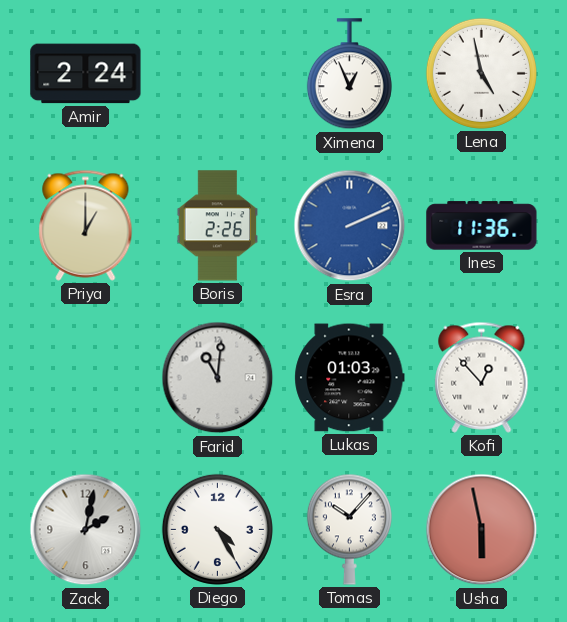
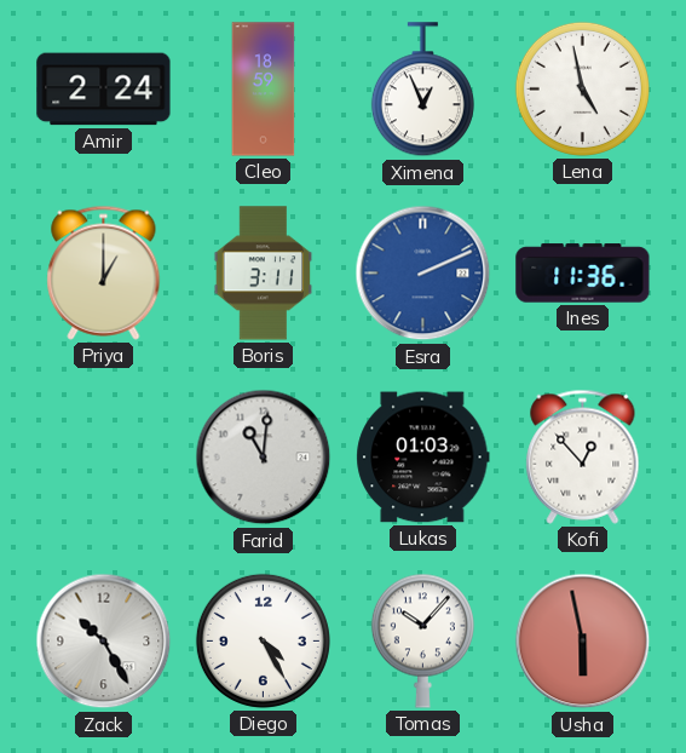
Cleo: none -> 18:59 (264, 90)
Boris: 2:26 -> 3:11 (264, 274)
Zack: 2:02 -> 10:25 (104, 642)
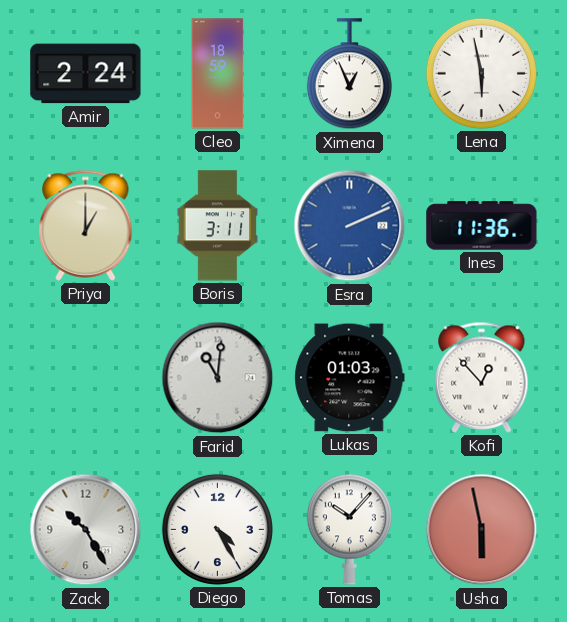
Lena: 4:58 -> 5:58 (481, 73)
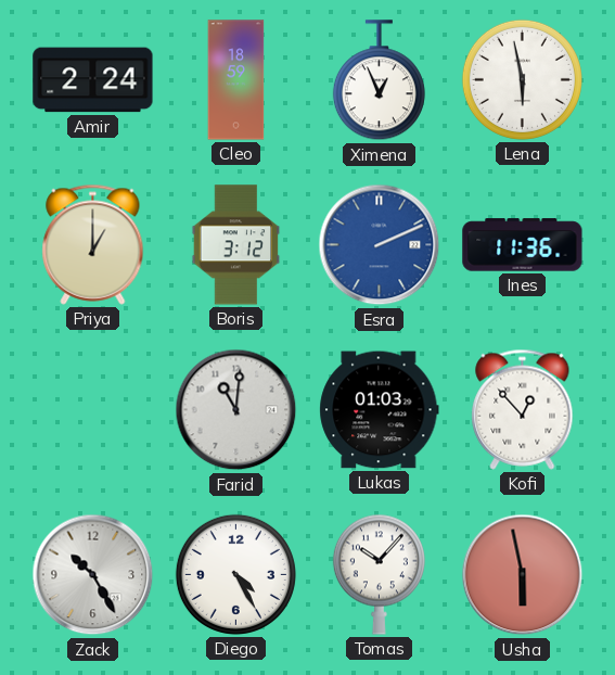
Boris: 3:11 -> 3:12 (236, 245)
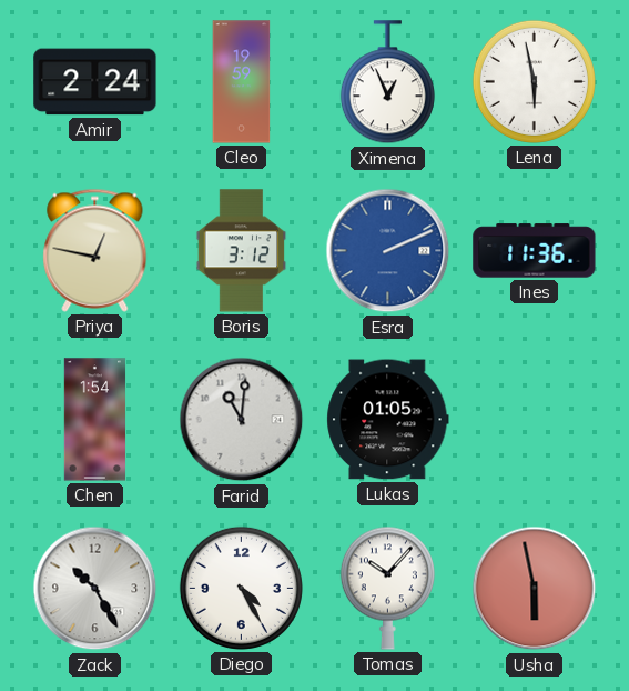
Cleo: 18:59 -> 19:59 (242, 82)
Priya: 1:00 -> 12:47 (95, 250)
Chen: none -> 1:54 (95, 420)
Lukas: 01:03 -> 01:05 (388, 420)
Kofi: 12:53 -> none (523, 409)
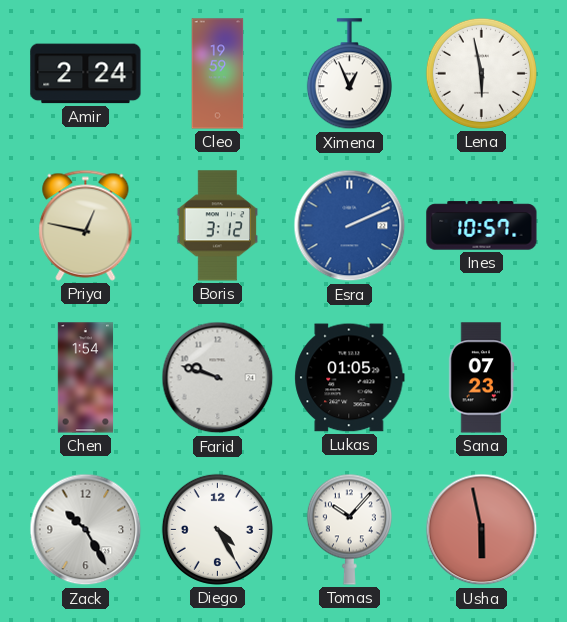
Ines: 11:36 -> 10:57 (482, 226)
Farid: 11:01 -> 9:48 (218, 378)
Sana: none -> 07:23 (482, 378)
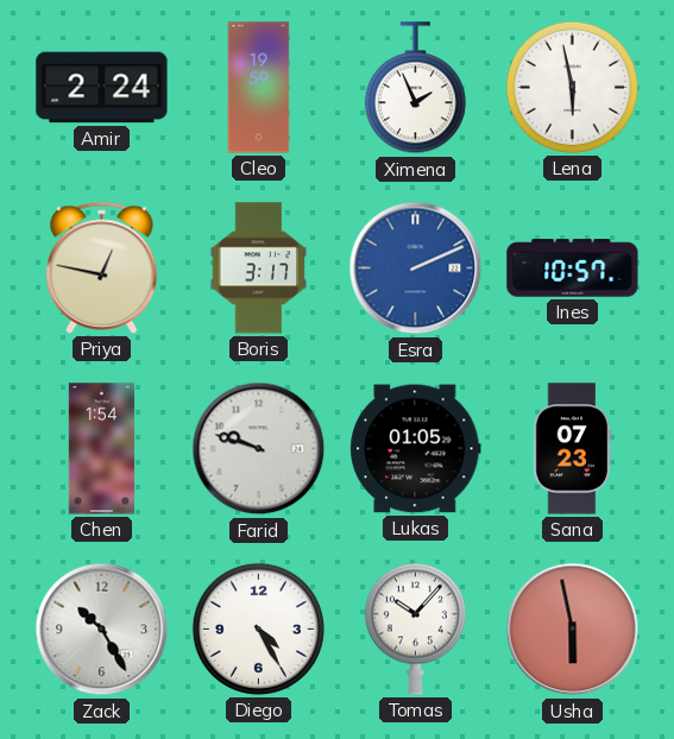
Ximena: 12:56 -> 1:56 (415, 88)
Boris: 3:12 -> 3:17 (259, 269)
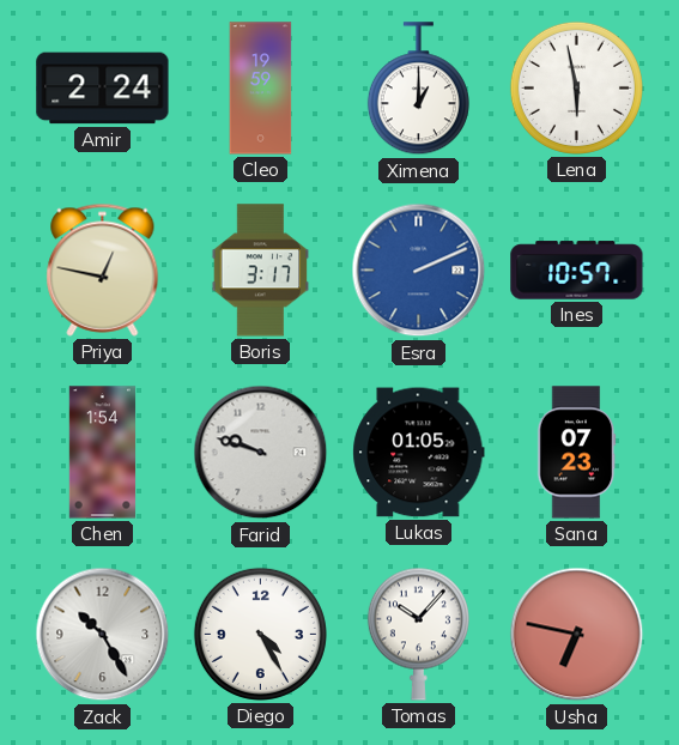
Ximena: 1:56 -> 1:00 (418, 89)
Usha: 5:58 -> 6:47 (577, 635)
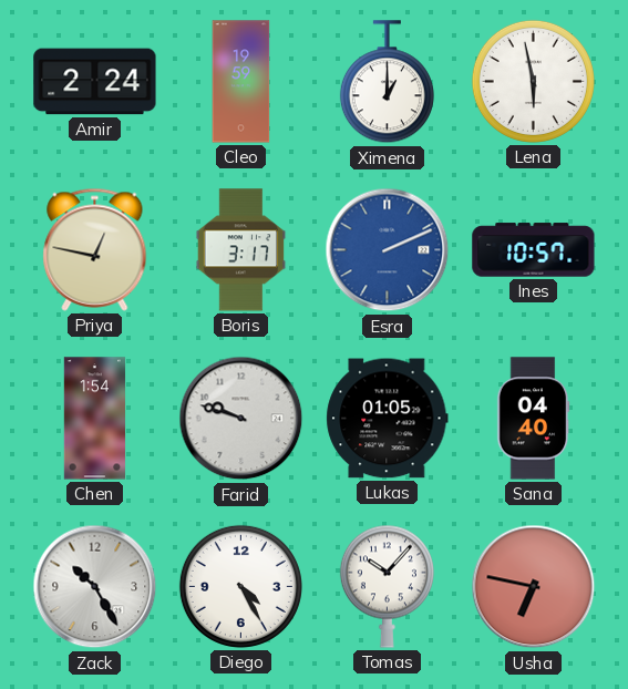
Sana: 07:23 -> 04:40 (534, 419)
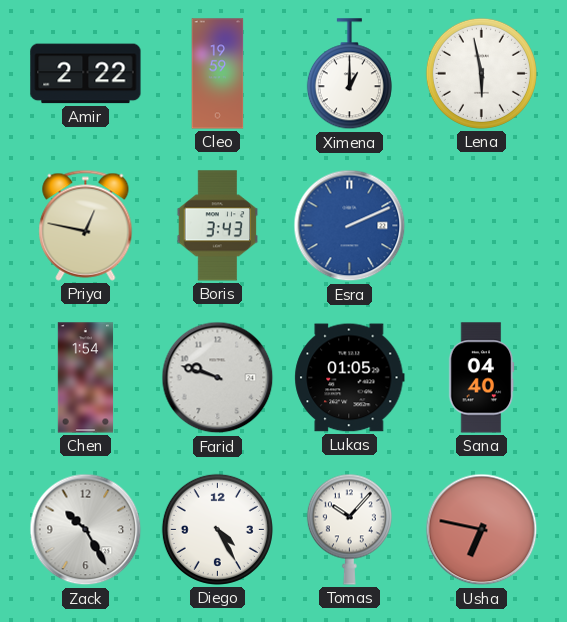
Amir: 2:24 -> 2:22 (86, 74)
Boris: 3:17 -> 3:43 (218, 226)
Ines: 10:57 -> none (534, 250)
